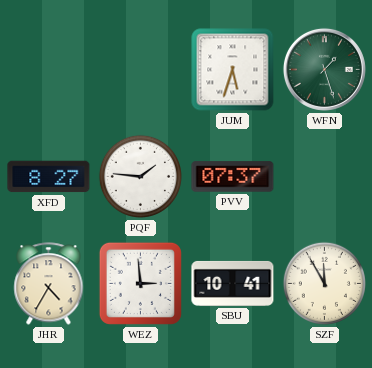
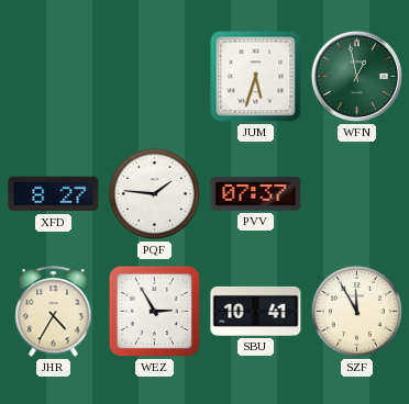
WFN: 1:27 -> 12:58 (356, 76)
WEZ: 2:59 -> 2:55 (154, 311)
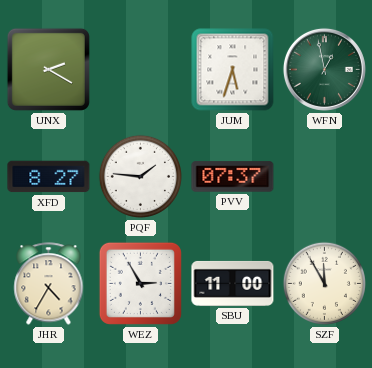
UNX: none -> 2:20 (48, 69)
SBU: 10:41 -> 11:00 (233, 283)
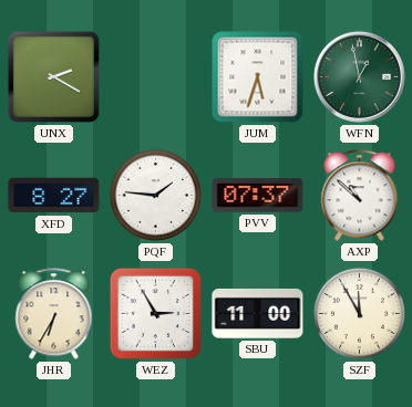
AXP: none -> 10:52 (360, 196)
JHR: 4:35 -> 6:35 (54, 314)
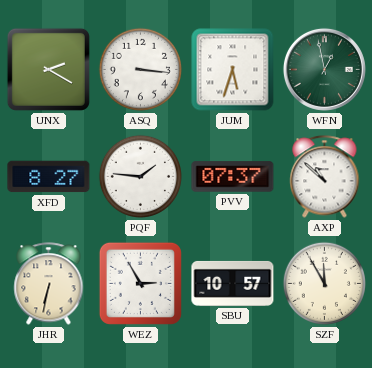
ASQ: none -> 3:16 (140, 69)
JHR: 6:35 -> 6:32 (49, 284)
SBU: 11:00 -> 10:57 (233, 283)
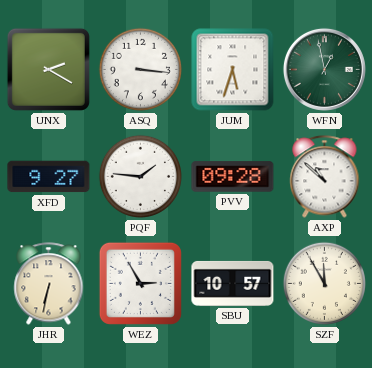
XFD: 8:27 -> 9:27 (49, 177)
PVV: 07:37 -> 09:28 (233, 177)
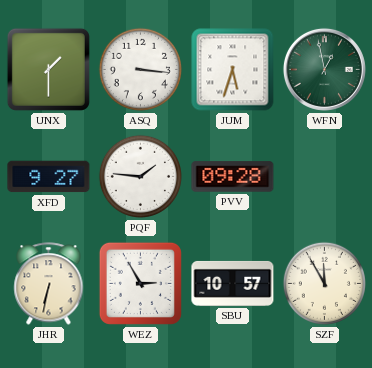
UNX: 2:20 -> 1:30 (48, 69)
AXP: 10:52 -> none (325, 177)
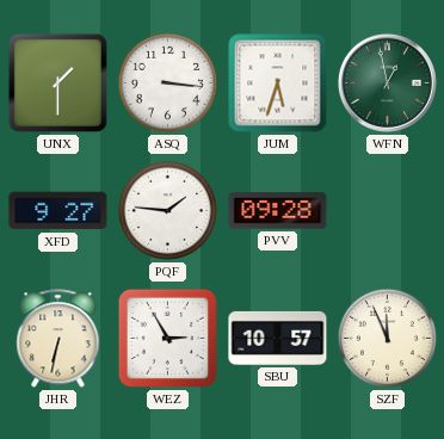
SZF: 11:55 -> 11:56 (387, 338)
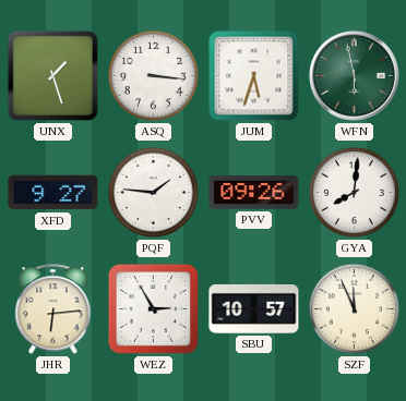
UNX: 1:30 -> 1:27 (52, 75)
WFN: 12:58 -> 5:58 (354, 75)
PVV: 09:28 -> 09:26 (254, 193)
GYA: none -> 8:01 (354, 192)
JHR: 6:32 -> 6:14 (53, 309)
